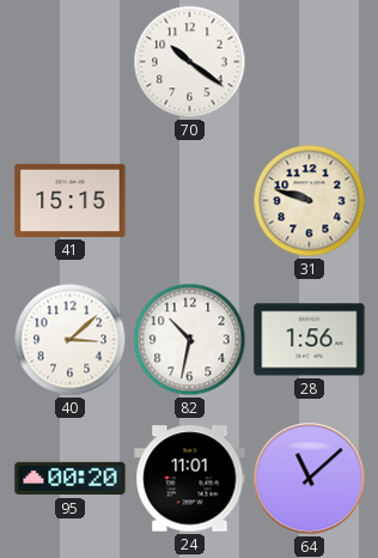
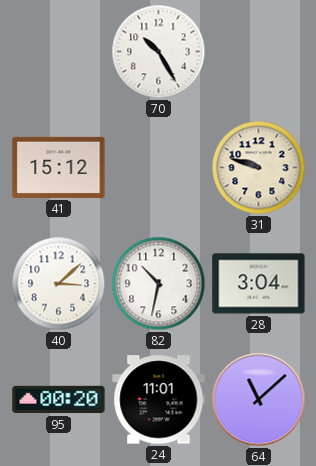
70: 10:21 -> 10:25 (159, 52)
41: 15:15 -> 15:12 (59, 167)
28: 1:56 -> 3:04 (259, 284)
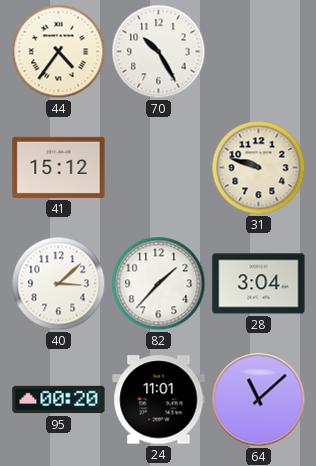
44: none -> 4:36 (59, 52)
82: 10:32 -> 1:37 (159, 284)
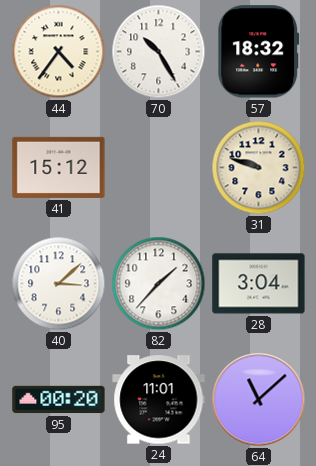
57: none -> 18:32 (259, 52)
